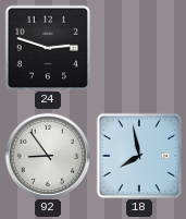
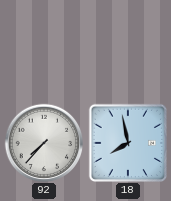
24: 2:48 -> none (48, 47)
92: 8:54 -> 7:37 (44, 143)
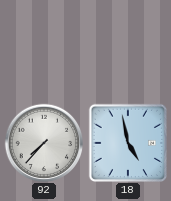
18: 7:58 -> 4:58 (128, 142)
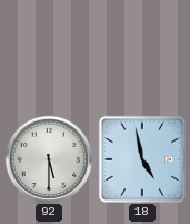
92: 7:37 -> 5:30 (49, 159)
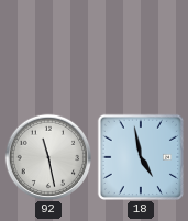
92: 5:30 -> 11:28 (48, 157)
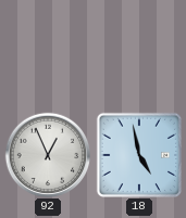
92: 11:28 -> 12:56 (48, 155)
